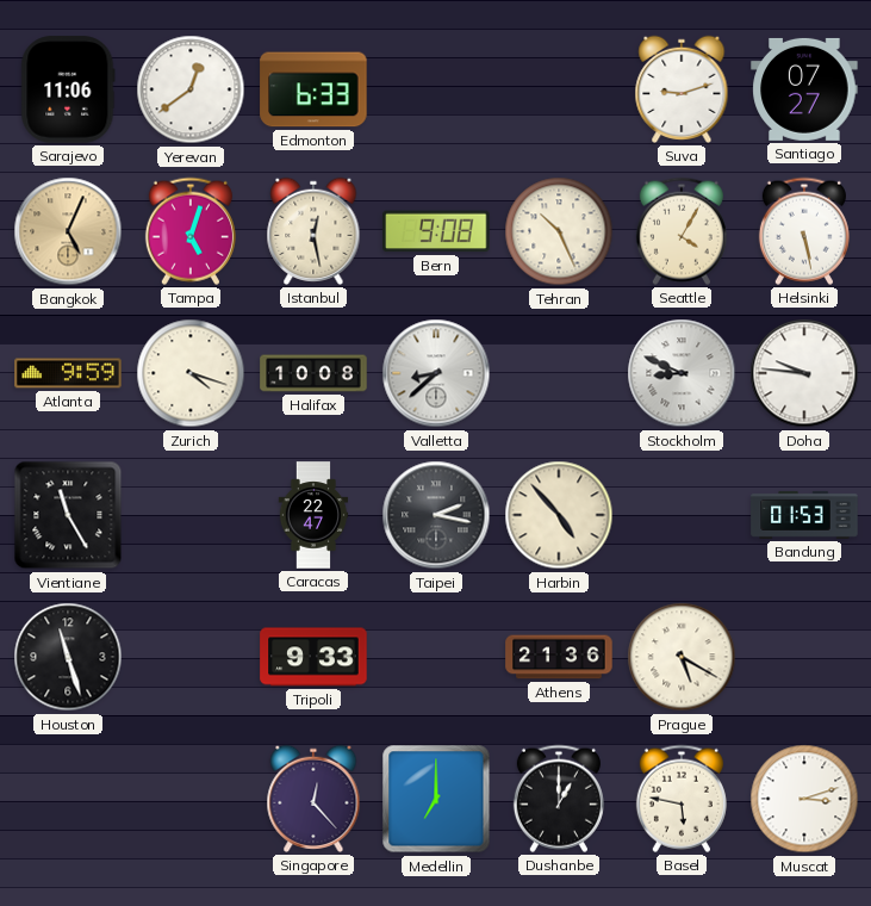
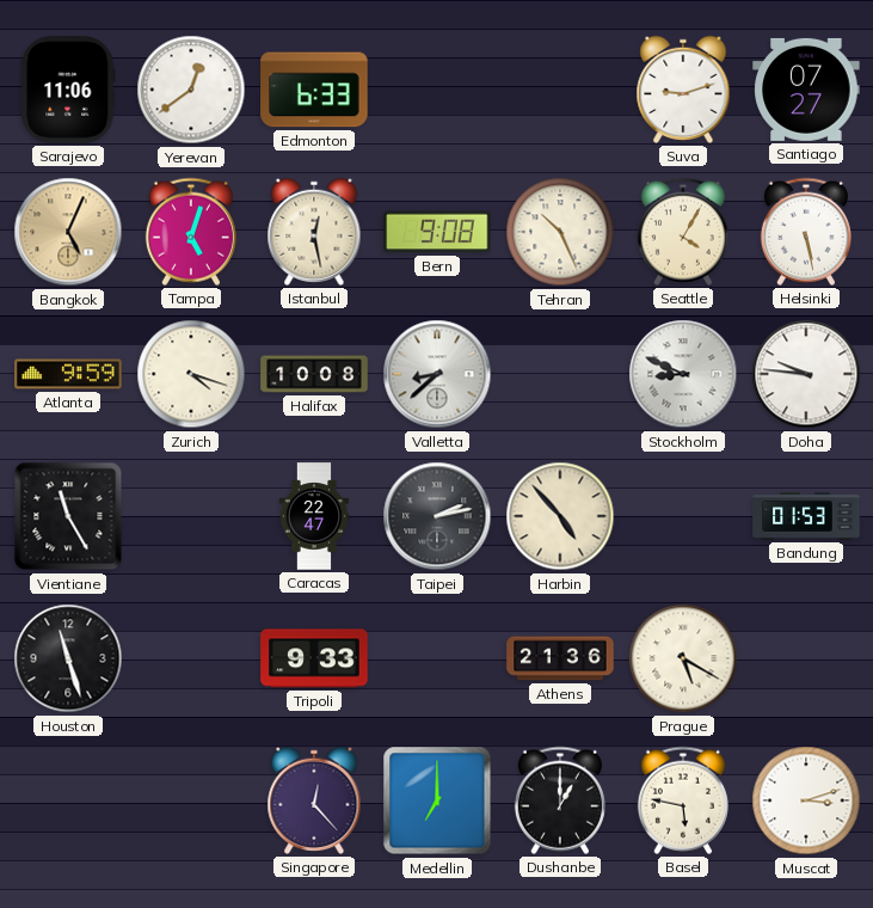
Taipei: 2:17 -> 2:13 (437, 516)
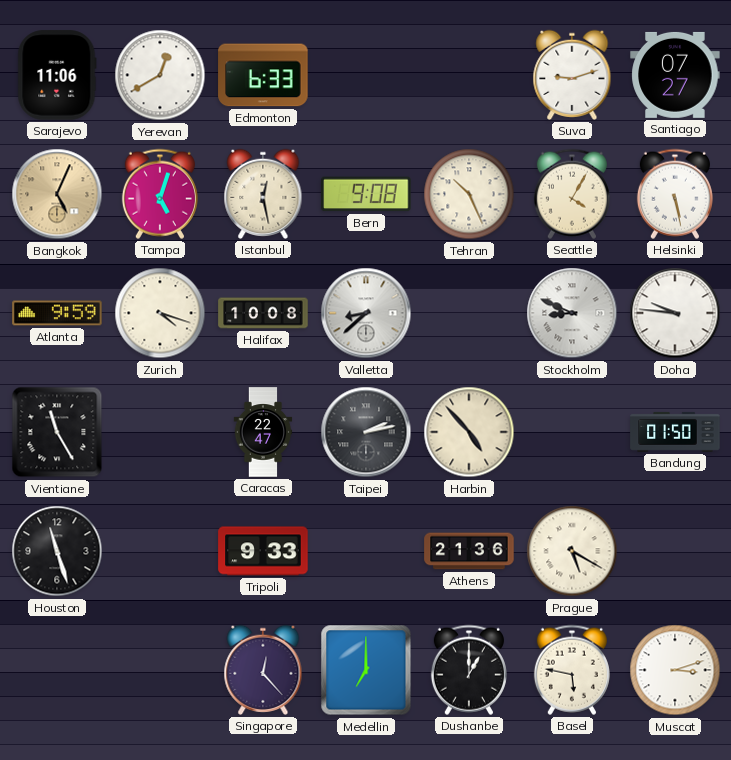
Yerevan: 12:39 -> 12:40 (160, 75)
Bandung: 01:53 -> 01:50 (675, 432)
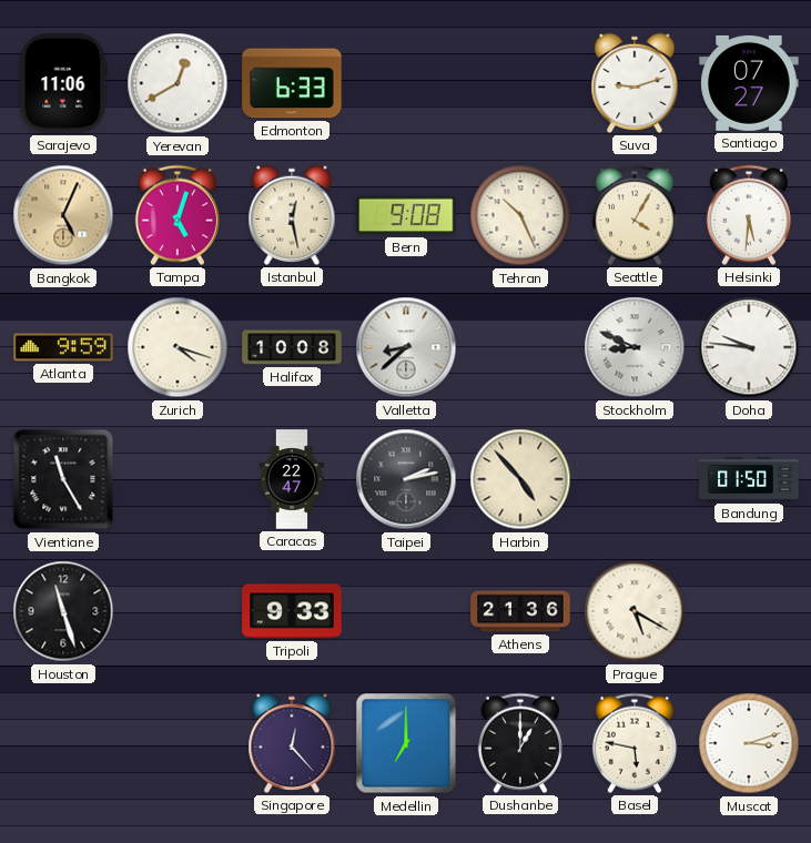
Helsinki: 5:28 -> 5:31 (749, 215)
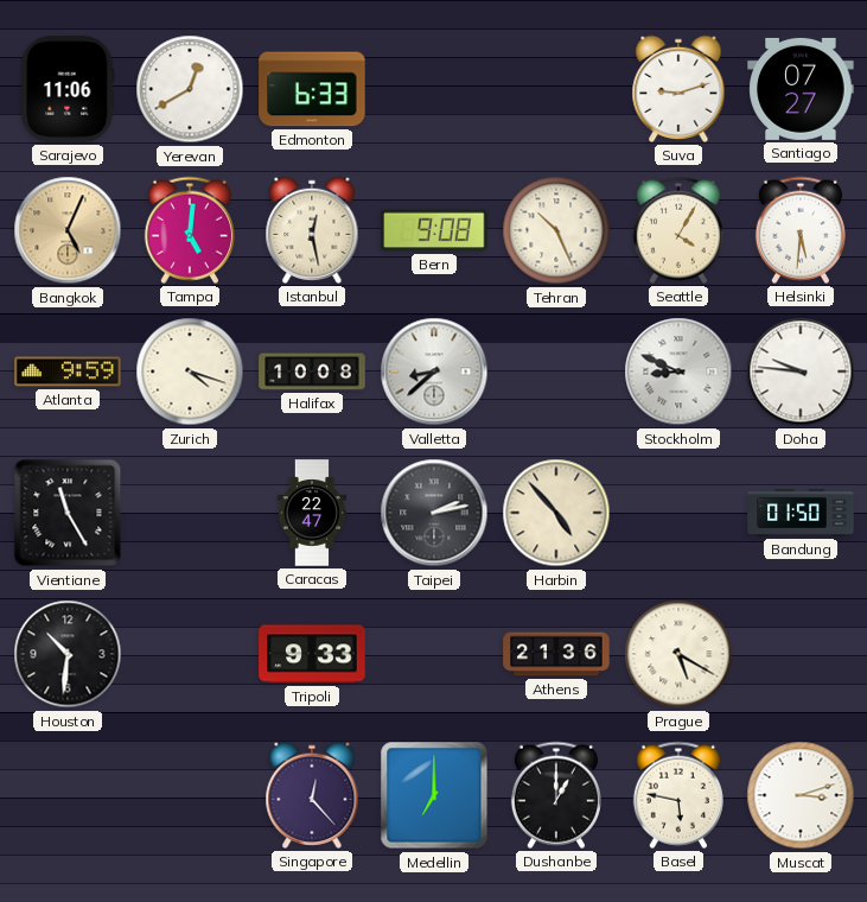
Tampa: 5:03 -> 5:01 (190, 230)
Houston: 11:27 -> 10:31 (68, 654)
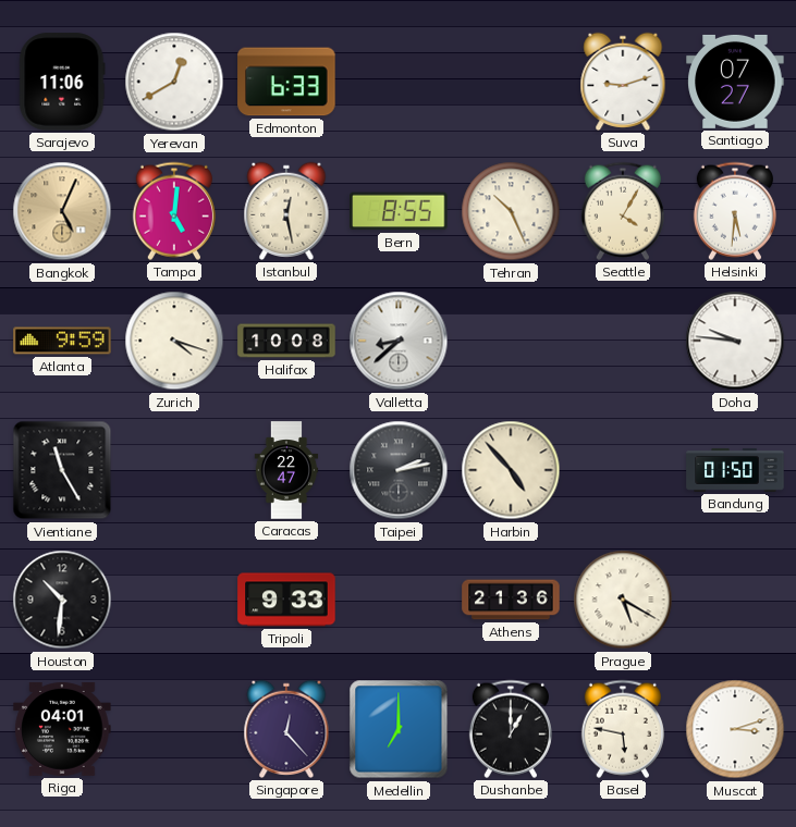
Bern: 9:08 -> 8:55 (399, 211)
Stockholm: 8:49 -> none (678, 371)
Riga: none -> 04:01 (62, 729)
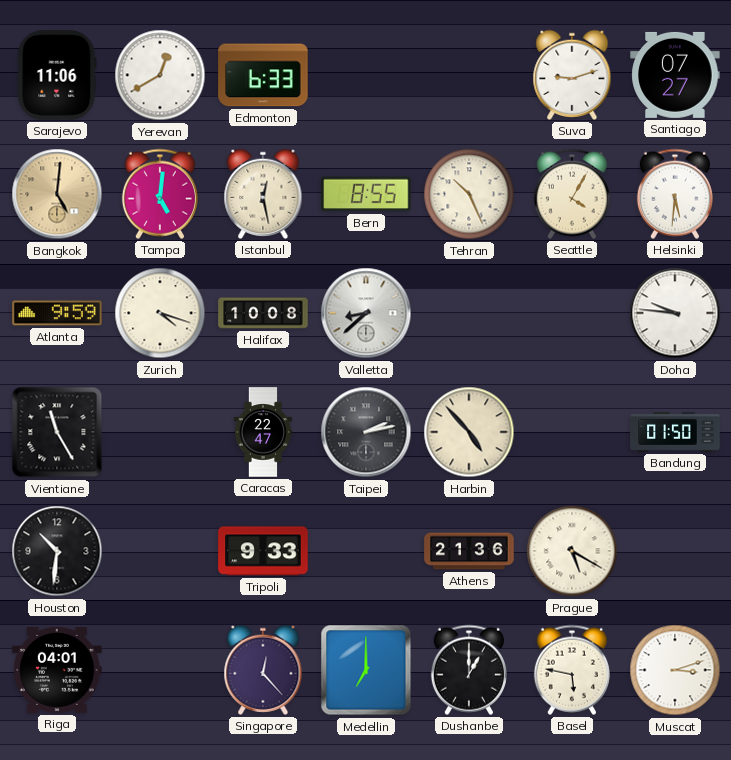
Bangkok: 5:04 -> 5:01 (57, 194)
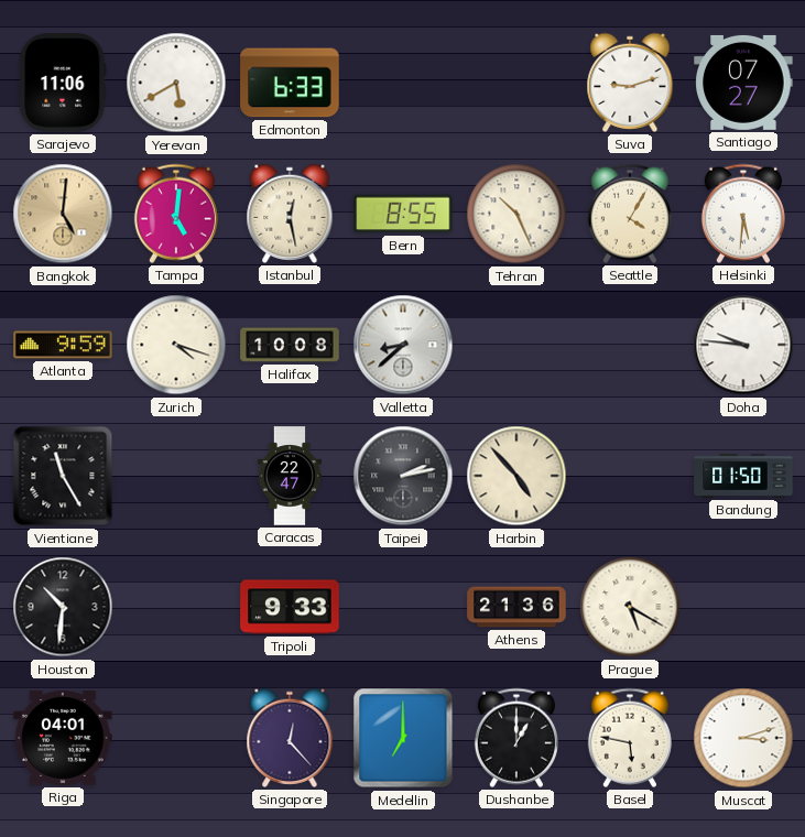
Yerevan: 12:40 -> 5:40 (176, 83)
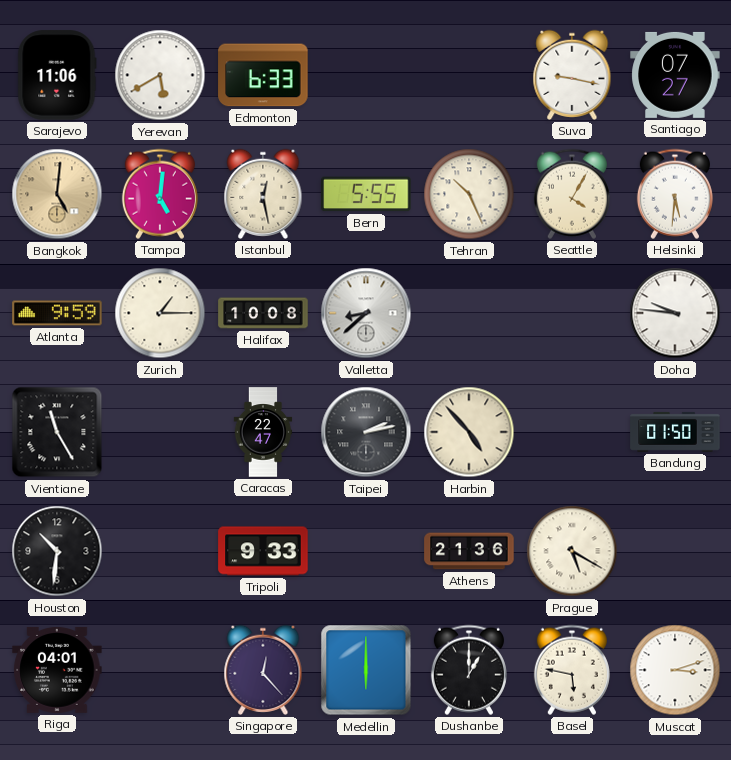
Suva: 9:12 -> 9:17 (572, 75)
Bern: 8:55 -> 5:55 (366, 194)
Zurich: 4:18 -> 1:15 (160, 313)
Medellin: 7:00 -> 6:00 (366, 670)
